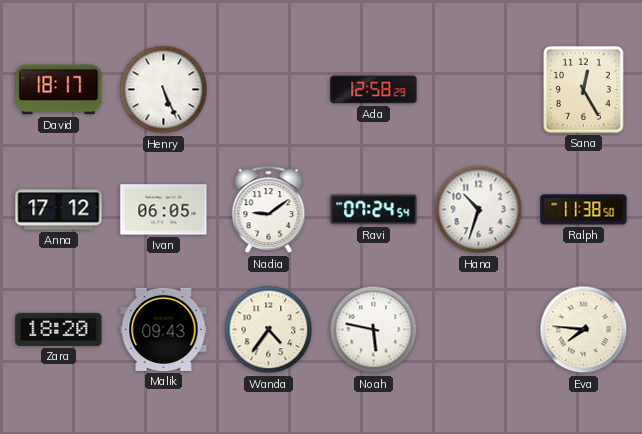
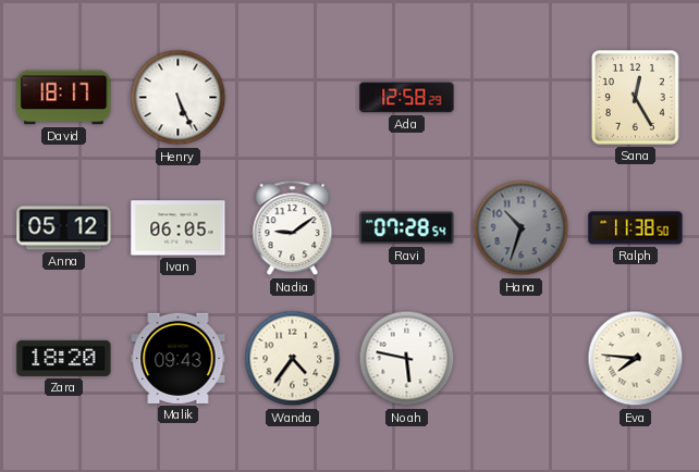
Anna: 17:12 -> 05:12 (64, 228)
Ravi: 07:24 -> 07:28 (407, 228)
Hana dial: white -> grey (522, 228)
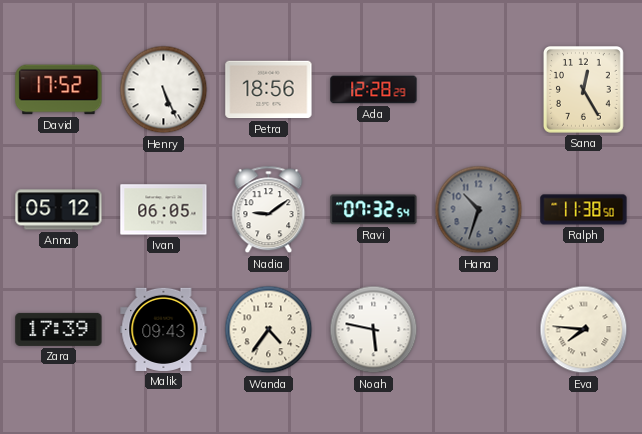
David: 18:17 -> 17:52 (59, 90)
Petra: none -> 18:56 (269, 90)
Ada: 12:58 -> 12:28 (374, 90)
Ravi: 07:28 -> 07:32 (374, 210)
Zara: 18:20 -> 17:39 (59, 329)
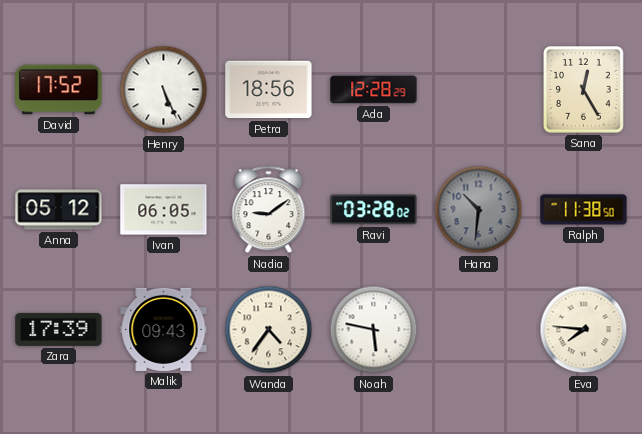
Ravi: 07:32 -> 03:28 (374, 210)
Hana: 10:33 -> 10:31 (479, 210)
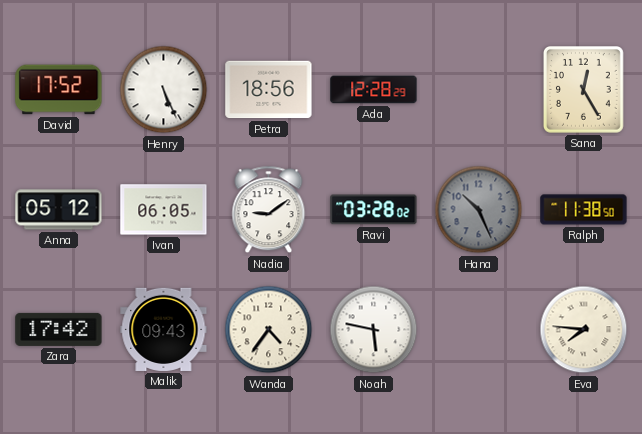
Hana: 10:31 -> 10:26 (479, 210)
Zara: 17:39 -> 17:42 (59, 329)
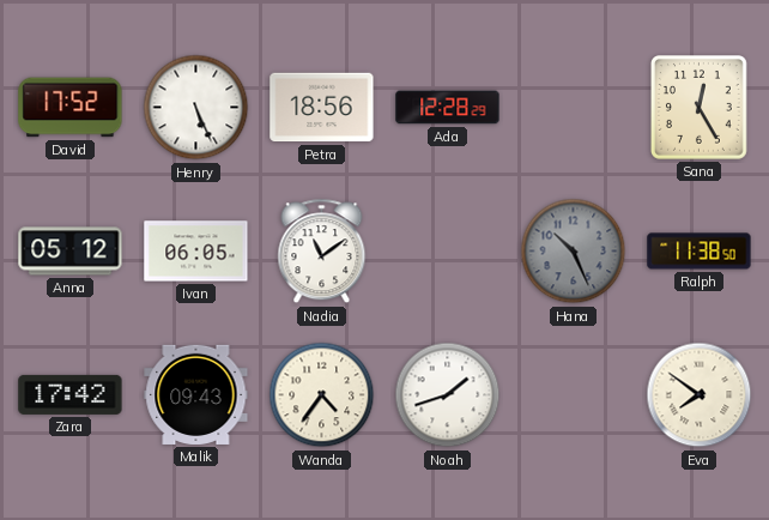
Nadia: 9:09 -> 11:09 (322, 252)
Ravi: 03:28 -> none (374, 210)
Noah: 5:47 -> 1:42 (448, 395)
Eva: 7:46 -> 7:51 (700, 395)
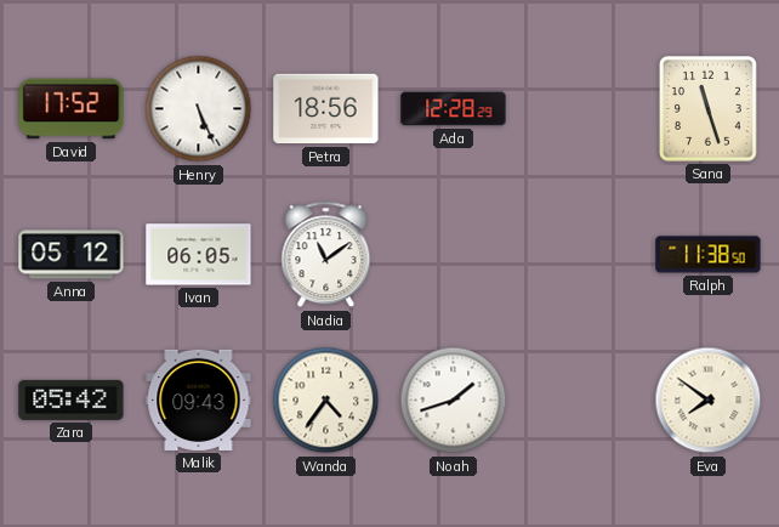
Sana: 12:25 -> 11:27 (707, 109)
Hana: 10:26 -> none (574, 252)
Zara: 17:42 -> 05:42 (72, 399)
